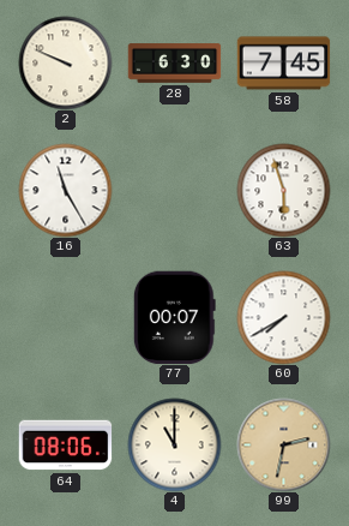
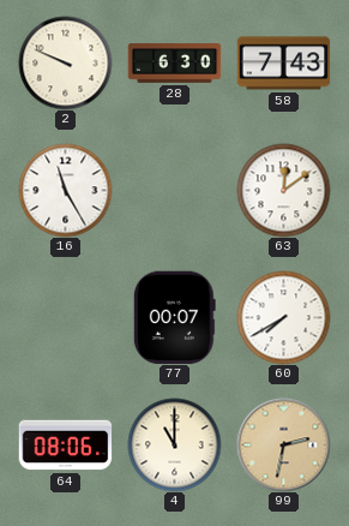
58: 7:45 -> 7:43 (283, 64)
63: 5:57 -> 12:09 (283, 190)
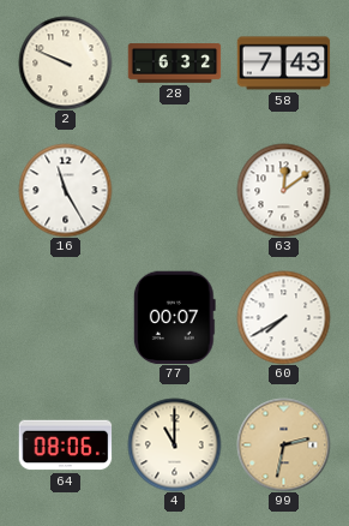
28: 6:30 -> 6:32 (174, 64)
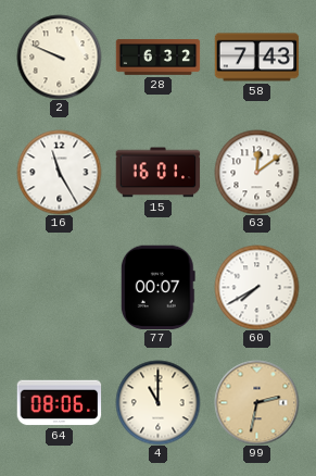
15: none -> 16:01 (157, 173)
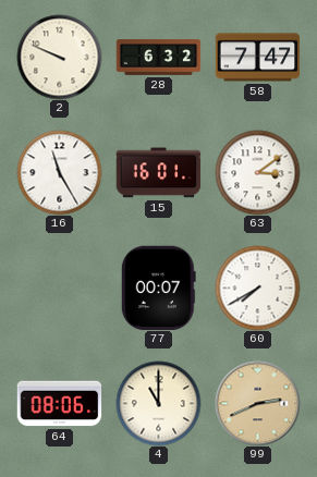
58: 7:43 -> 7:47 (257, 58)
63: 12:09 -> 3:09 (257, 172)
99: 2:32 -> 2:41 (257, 403)
